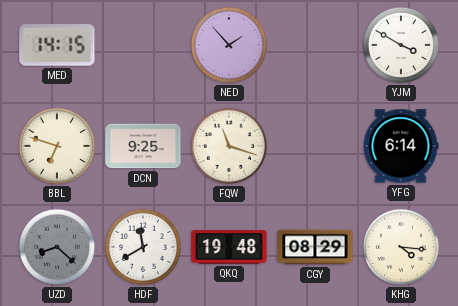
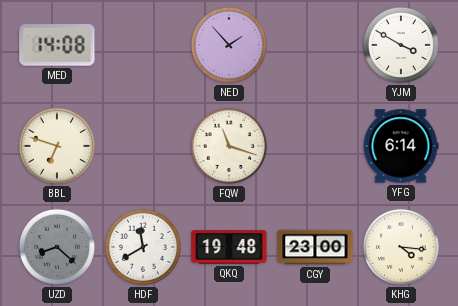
MED: 14:15 -> 14:08 (57, 45)
DCN: 9:25 -> none (143, 146)
CGY: 08:29 -> 23:00 (315, 247)
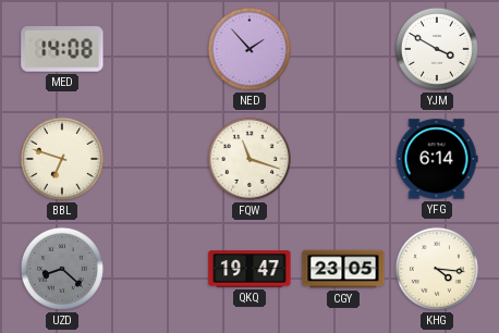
HDF: 11:40 -> none (143, 247)
QKQ: 19:48 -> 19:47 (249, 269)
CGY: 23:00 -> 23:05 (343, 269)
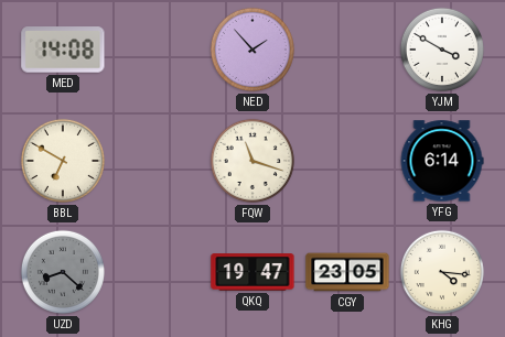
BBL: 6:48 -> 6:50 (63, 161)
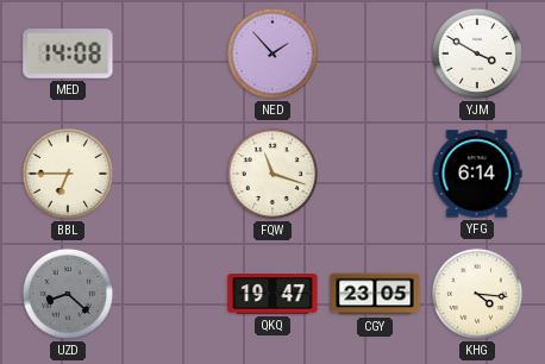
BBL: 6:50 -> 6:45 (68, 174)
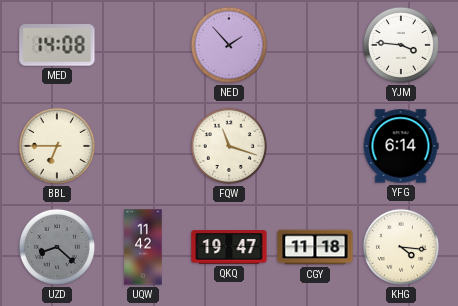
YJM: 3:50 -> 3:46 (401, 45)
UQW: none -> 11:42 (143, 247)
CGY: 23:05 -> 11:18 (315, 247)
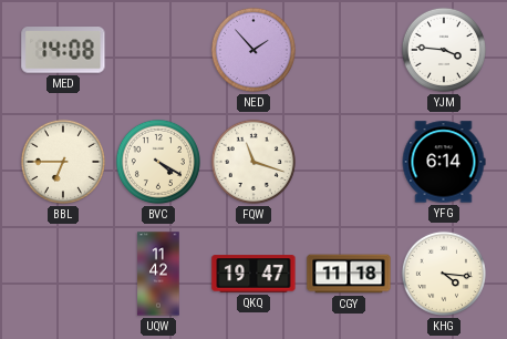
BVC: none -> 4:20 (158, 162)
UZD: 8:22 -> none (57, 247)
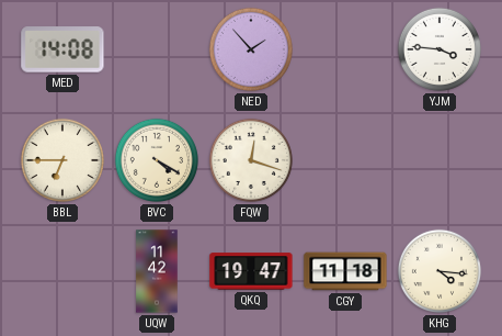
FQW: 11:18 -> 12:18 (251, 160)
YFG: 6:14 -> none (444, 162)
